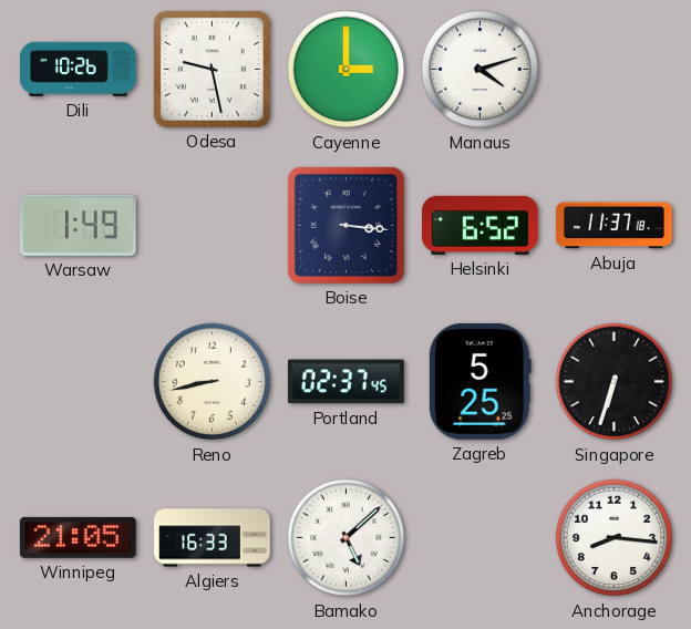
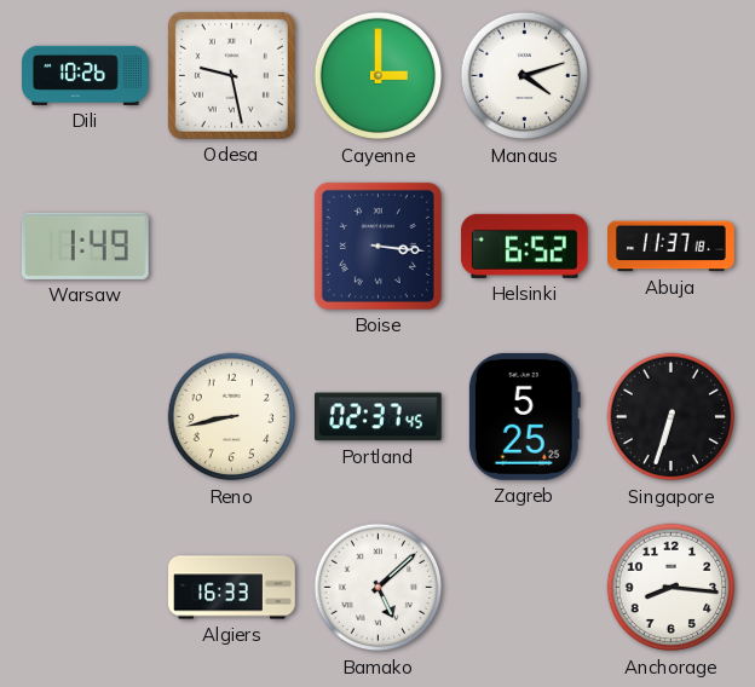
Winnipeg: 21:05 -> none (78, 537)
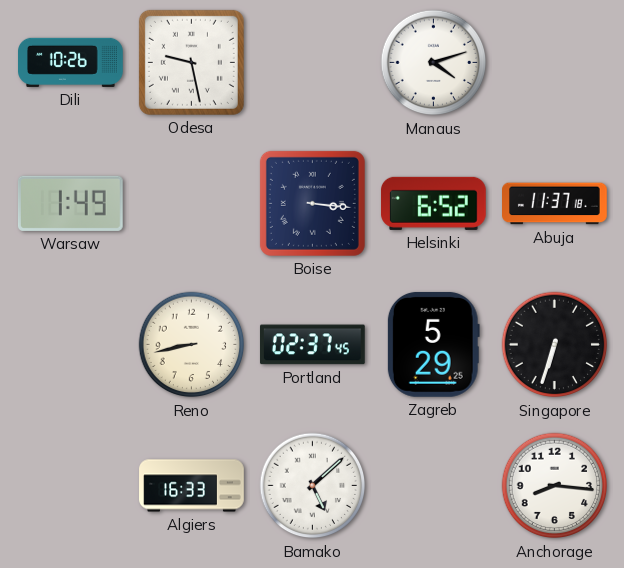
Cayenne: 3:00 -> none (379, 76)
Zagreb: 5:25 -> 5:29 (433, 344)
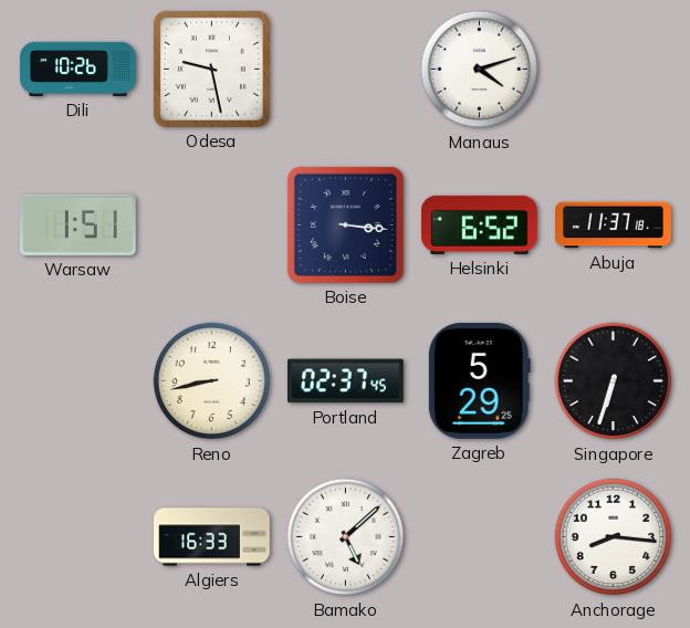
Warsaw: 1:49 -> 1:51 (77, 224)
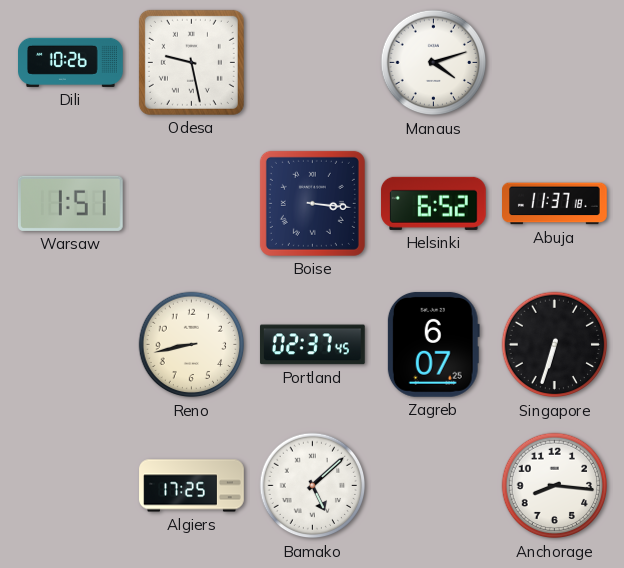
Zagreb: 5:29 -> 6:07 (433, 344)
Algiers: 16:33 -> 17:25 (192, 486)
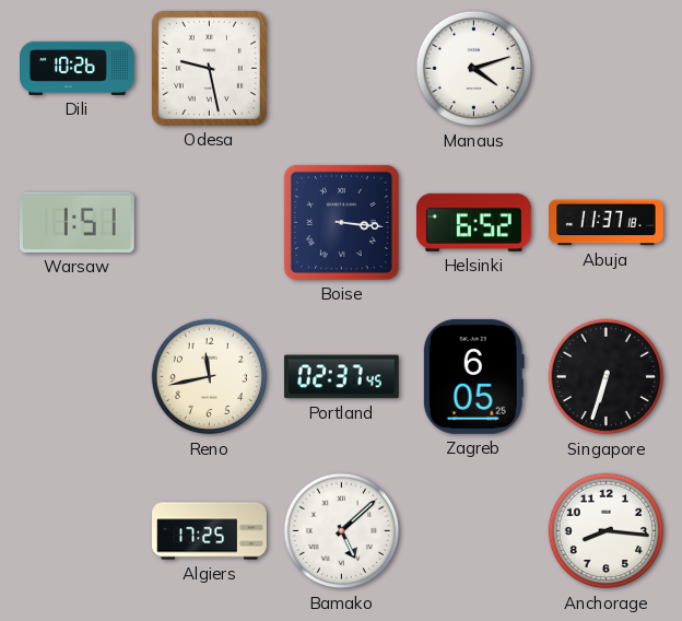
Reno: 8:43 -> 11:43 (210, 377)
Zagreb: 6:07 -> 6:05 (473, 376)
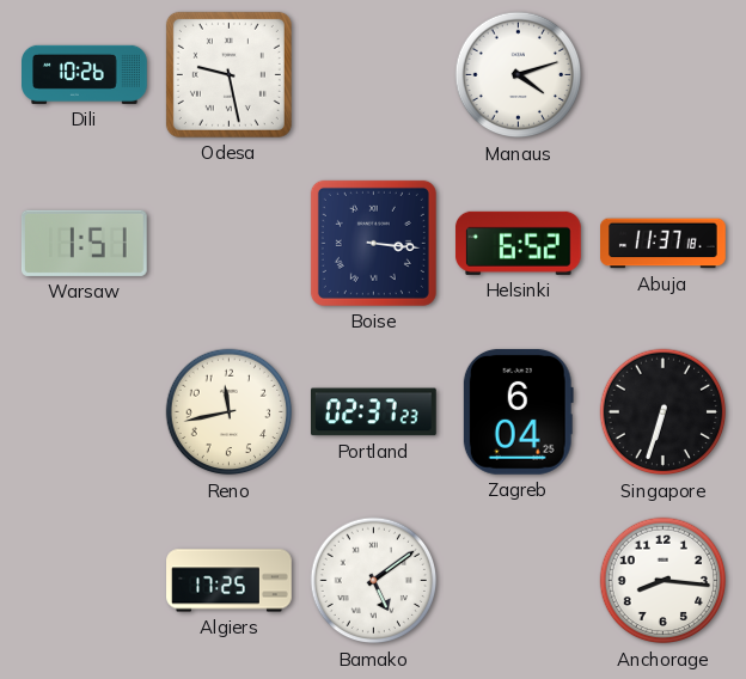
Portland: 02:37:45 -> 02:37:23 (373, 412)
Zagreb: 6:05 -> 6:04 (518, 411)
Bamako: 5:08 -> 5:09 (374, 581)
